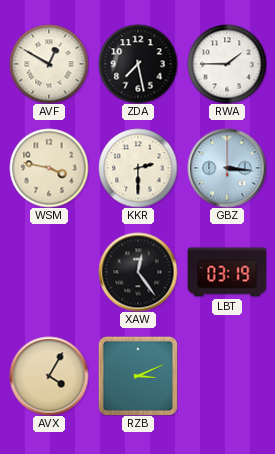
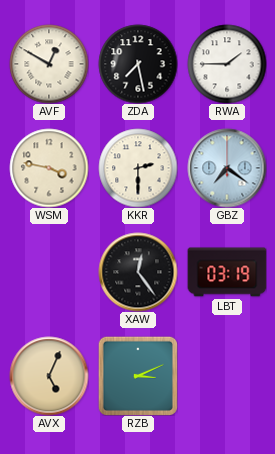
GBZ: 3:16 -> 7:21 (227, 168)
AVX: 4:05 -> 5:04 (49, 376)
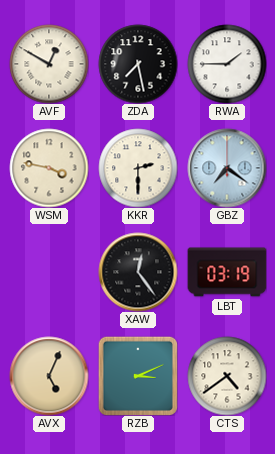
CTS: none -> 4:39 (227, 376)
